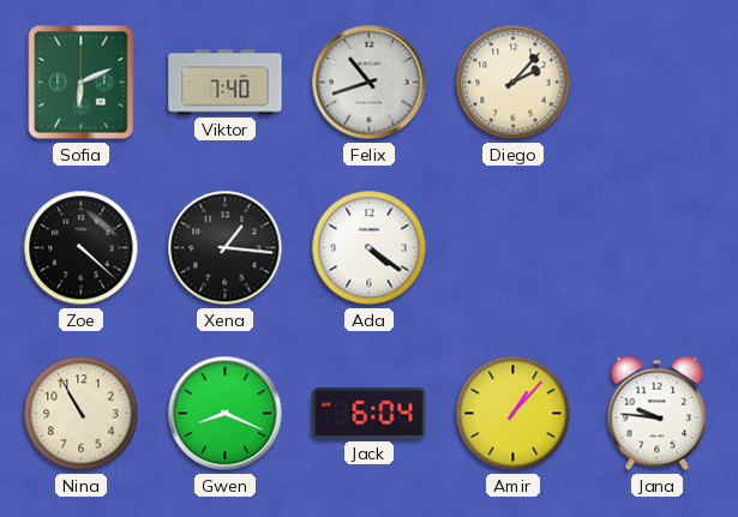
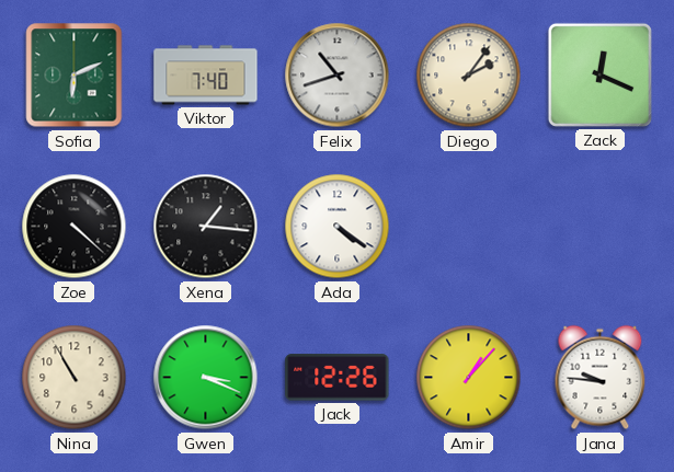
Diego: 2:07 -> 2:06 (469, 76)
Zack: none -> 12:19 (599, 74)
Gwen: 8:19 -> 3:19 (206, 378)
Jack: 6:04 -> 12:26 (338, 378)
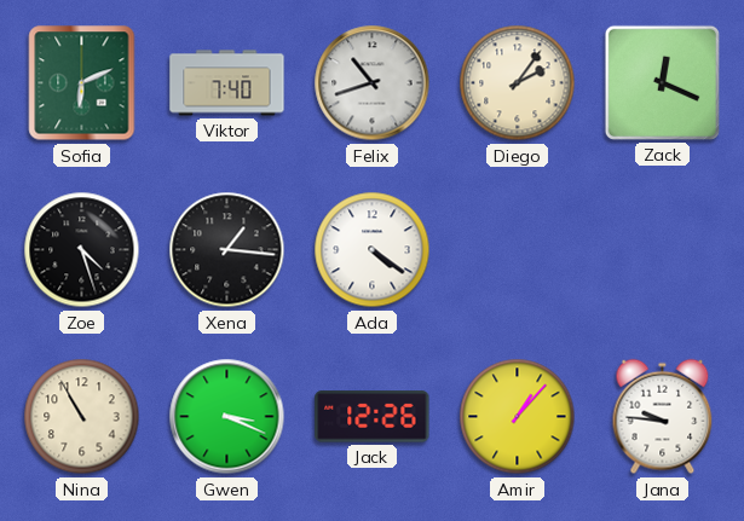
Zoe: 4:22 -> 4:27 (82, 250)
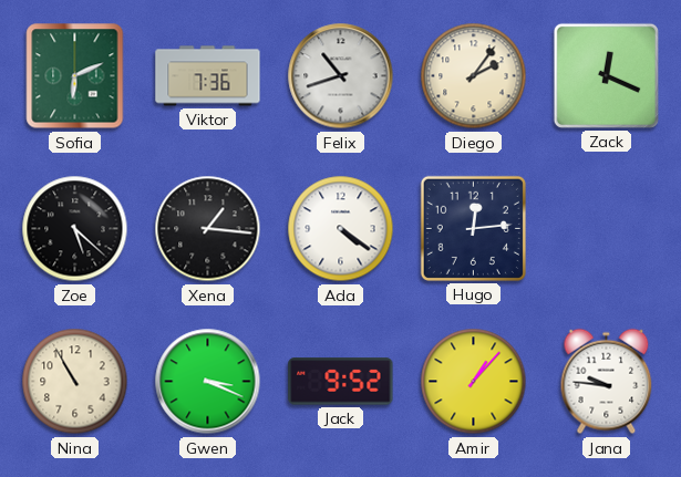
Viktor: 7:40 -> 7:36 (208, 76)
Zoe: 4:27 -> 5:22 (75, 229)
Hugo: none -> 12:14 (473, 228)
Jack: 12:26 -> 9:52 (341, 382)
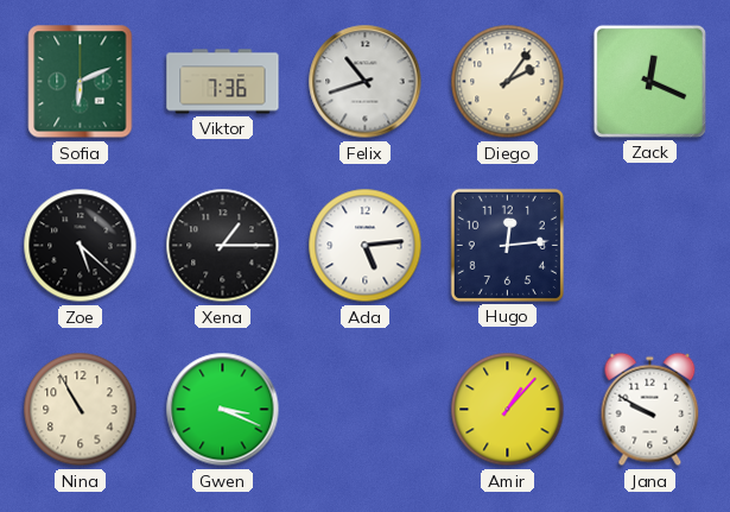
Xena: 1:16 -> 1:15 (223, 246)
Ada: 4:21 -> 5:14 (366, 246)
Jack: 9:52 -> none (341, 382)
Jana: 9:46 -> 9:50 (650, 410)
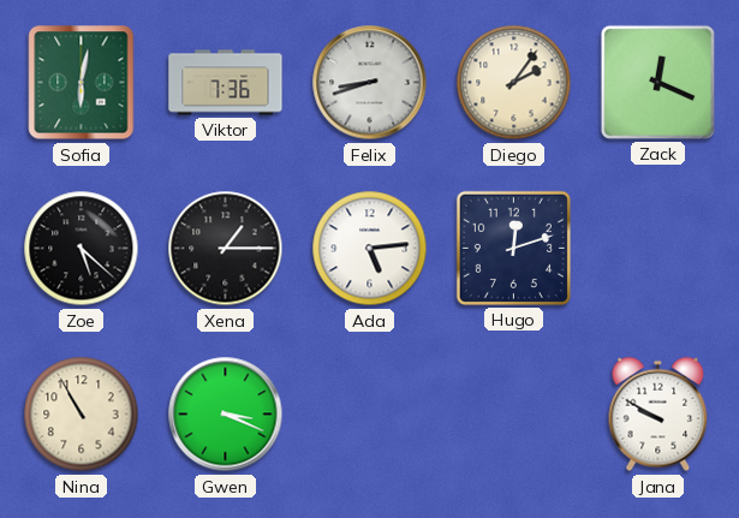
Sofia: 6:11 -> 6:02 (82, 83)
Felix: 10:42 -> 8:42 (370, 83)
Hugo: 12:14 -> 12:12 (513, 248)
Amir: 1:07 -> none (508, 410)
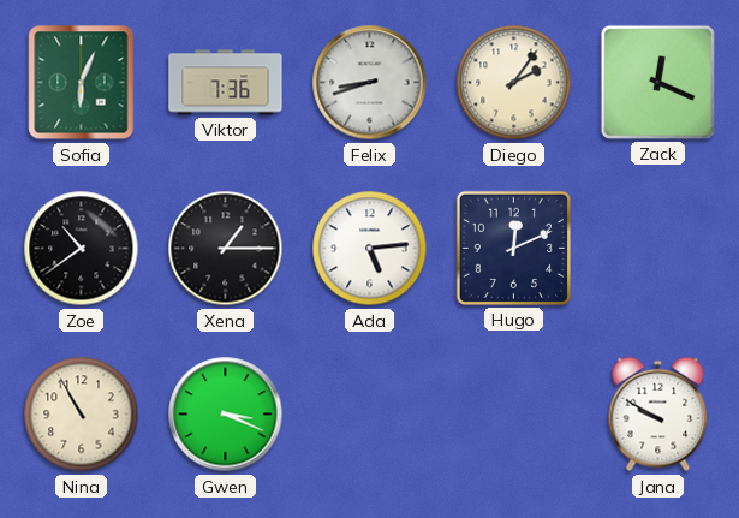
Sofia: 6:02 -> 6:04 (82, 83)
Zoe: 5:22 -> 10:39 (82, 249)
Hugo: 12:12 -> 12:11 (513, 248)
